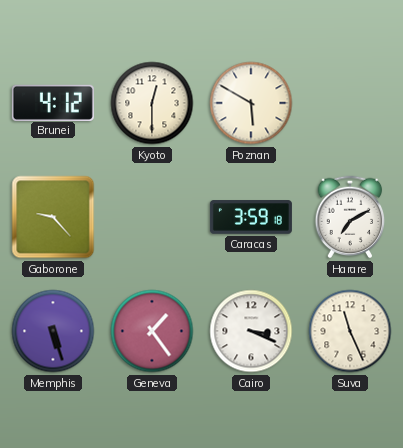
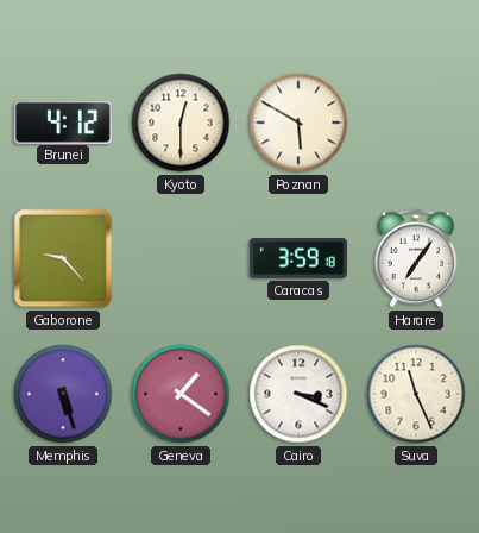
Harare: 7:10 -> 7:06 (416, 258)
Geneva: 1:24 -> 1:21 (181, 394)
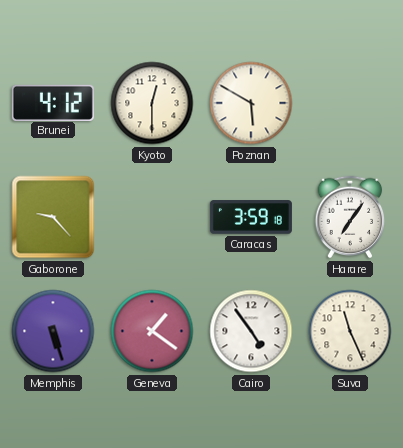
Cairo: 3:19 -> 4:54 (251, 331)
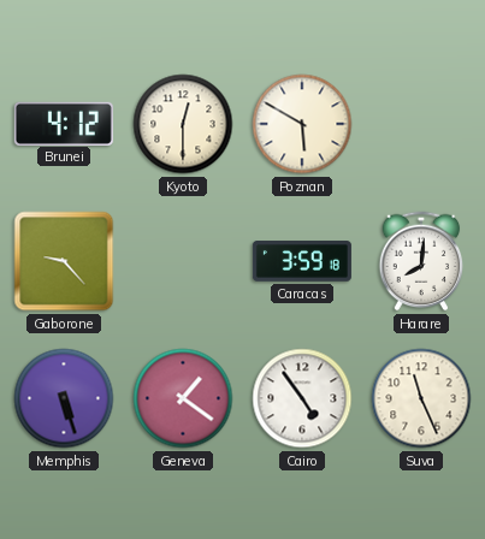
Harare: 7:06 -> 8:01 (421, 261)
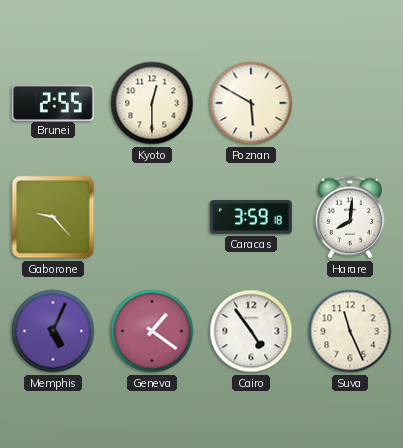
Brunei: 4:12 -> 2:55 (53, 102)
Memphis: 5:27 -> 5:04 (53, 331)
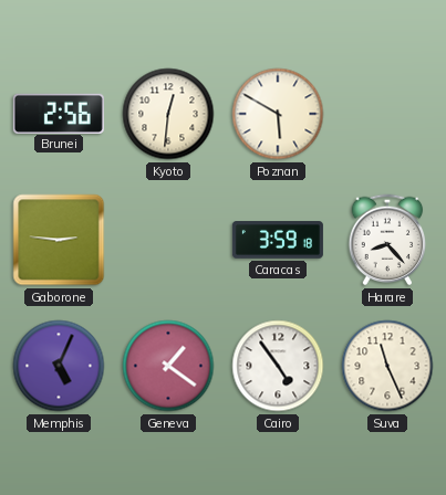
Brunei: 2:55 -> 2:56 (59, 113)
Kyoto: 12:30 -> 12:31 (168, 114)
Gaborone: 9:23 -> 2:46 (59, 240)
Harare: 8:01 -> 8:23 (387, 240)
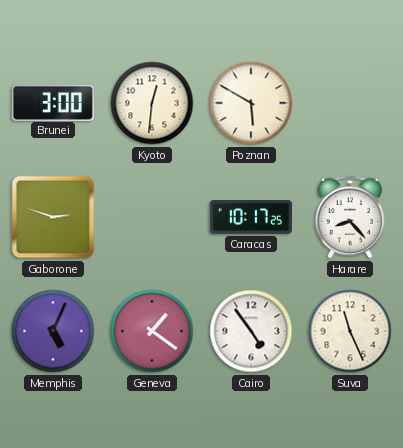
Brunei: 2:56 -> 3:00 (53, 102)
Gaborone: 2:46 -> 2:48 (53, 217)
Caracas: 3:59 -> 10:17 (251, 217)
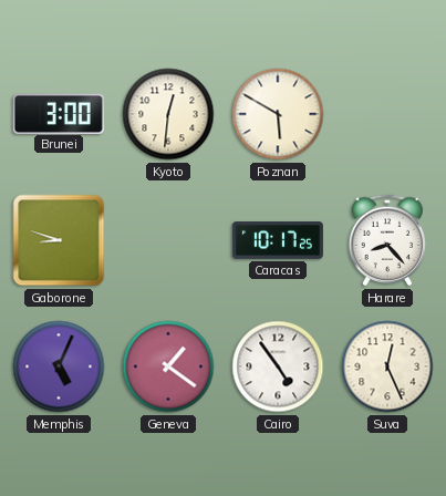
Gaborone: 2:48 -> 8:48 (59, 240)
Suva: 11:26 -> 12:26 (387, 366)
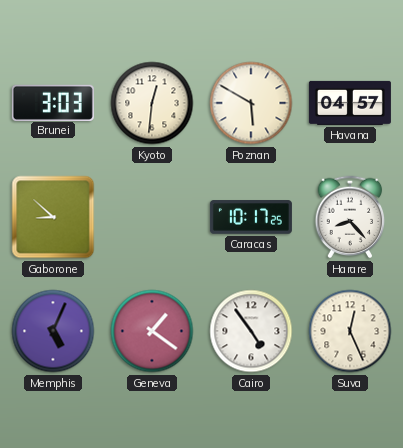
Brunei: 3:00 -> 3:03 (53, 102)
Havana: none -> 04:57 (350, 103)
Gaborone: 8:48 -> 8:52 (53, 217)
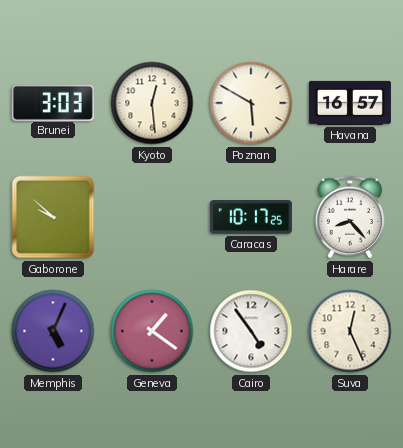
Kyoto: 12:31 -> 12:29 (152, 103)
Havana: 04:57 -> 16:57 (350, 103)
Gaborone: 8:52 -> 9:52 (53, 217)
